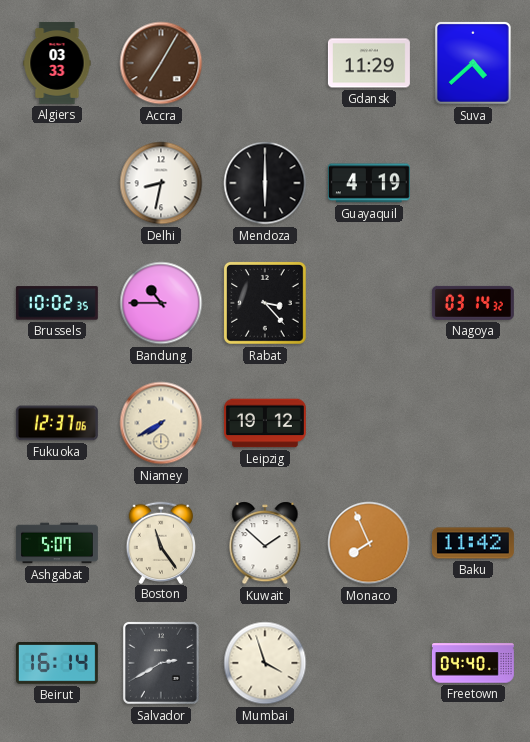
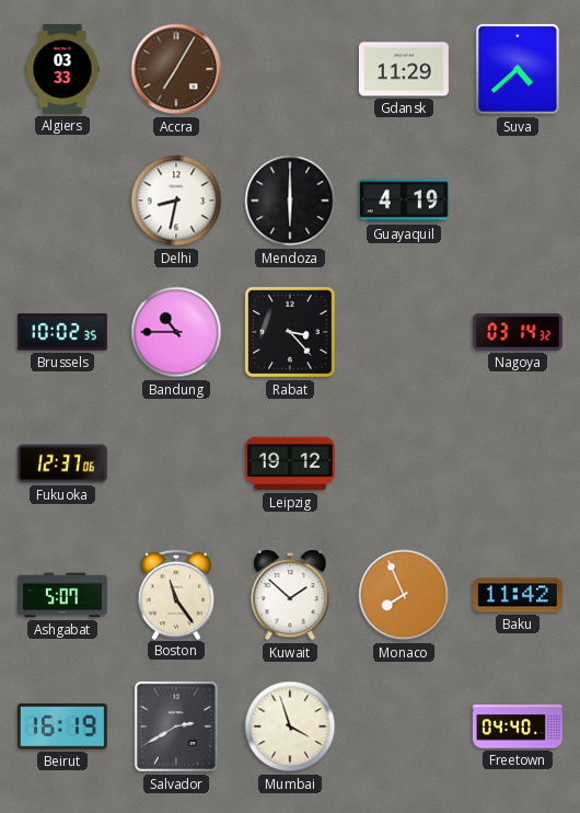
Niamey: 7:40 -> none (161, 423)
Beirut: 16:14 -> 16:19 (62, 728)
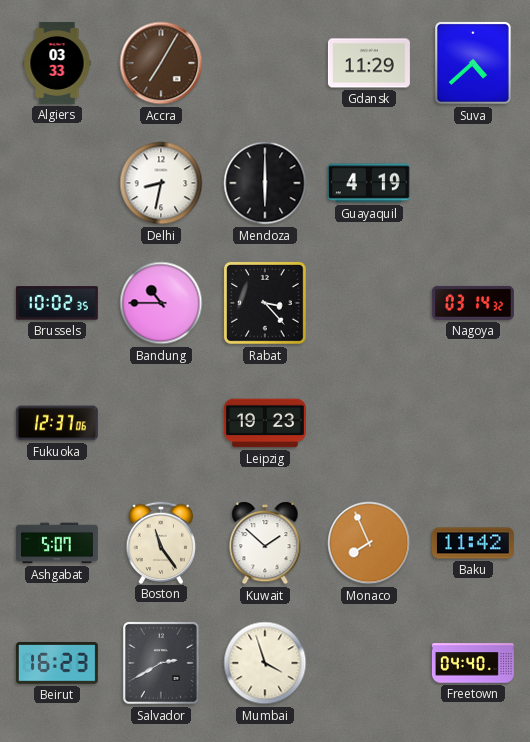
Leipzig: 19:12 -> 19:23 (265, 423)
Beirut: 16:19 -> 16:23 (57, 664)
